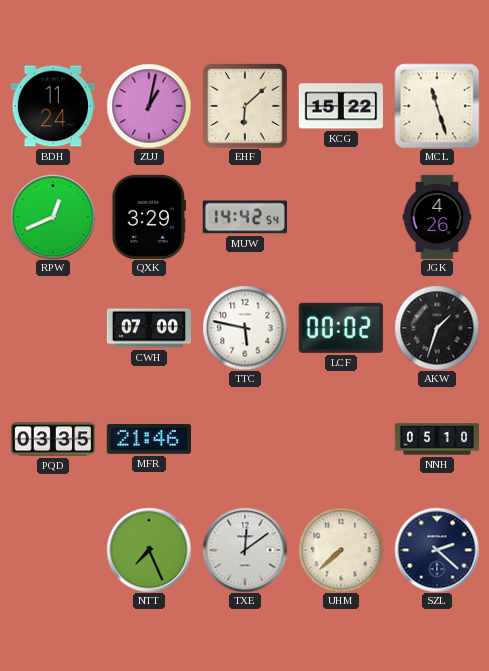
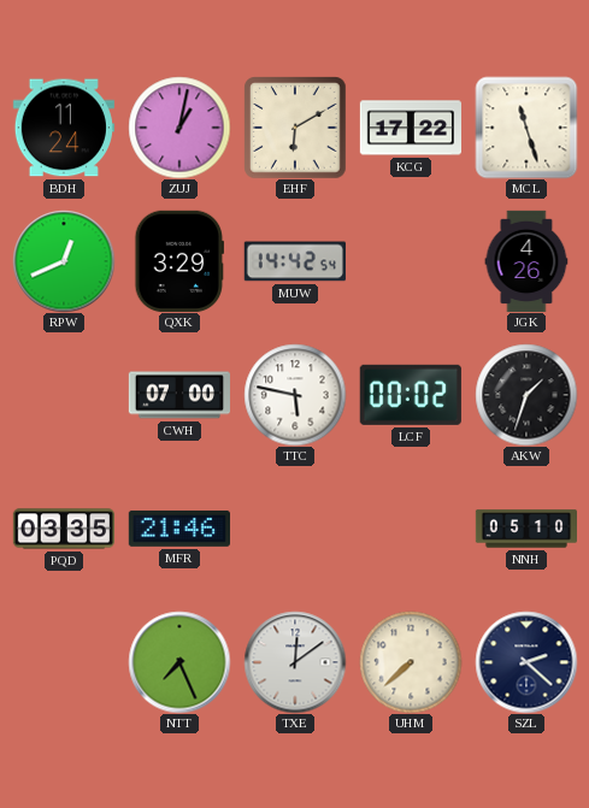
EHF: 6:08 -> 6:10 (295, 128)
KCG: 15:22 -> 17:22 (410, 128)
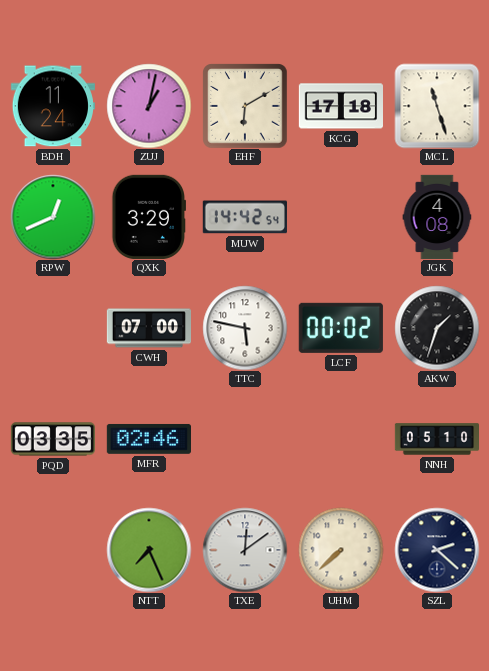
KCG: 17:22 -> 17:18 (340, 106)
JGK: 4:26 -> 4:08 (437, 217)
MFR: 21:46 -> 02:46 (148, 439)
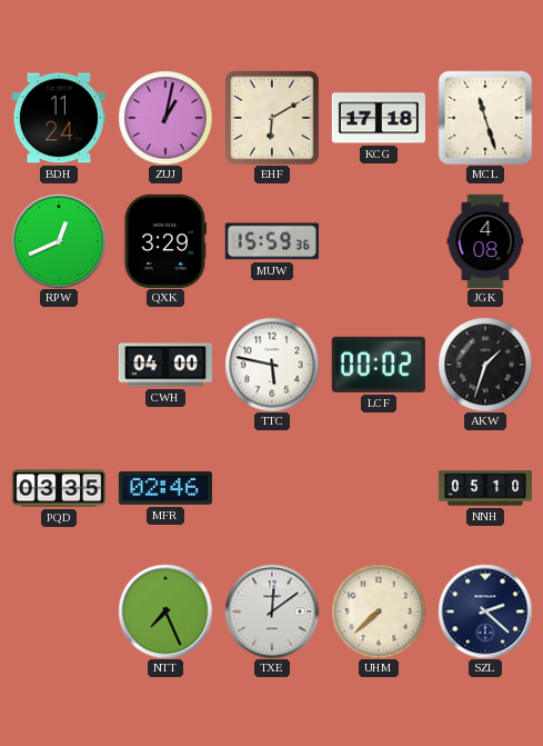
MUW: 14:42 -> 15:59 (272, 241)
CWH: 07:00 -> 04:00 (164, 365)
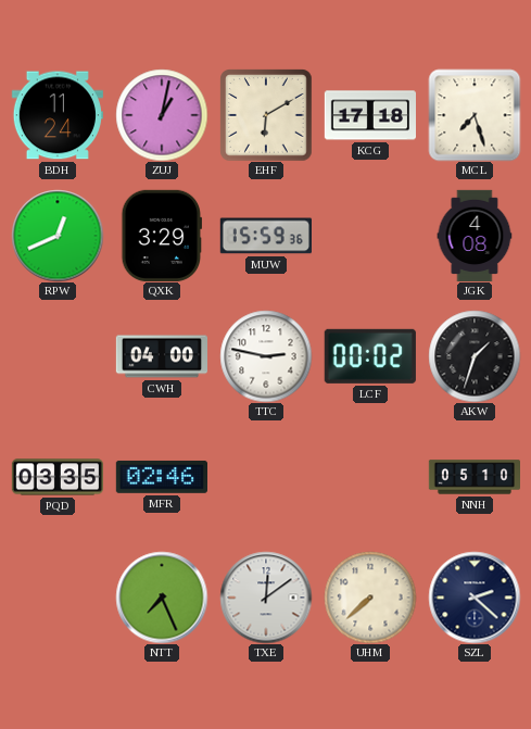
MCL: 11:27 -> 7:27 (475, 115)
TTC: 5:47 -> 2:47 (266, 356)
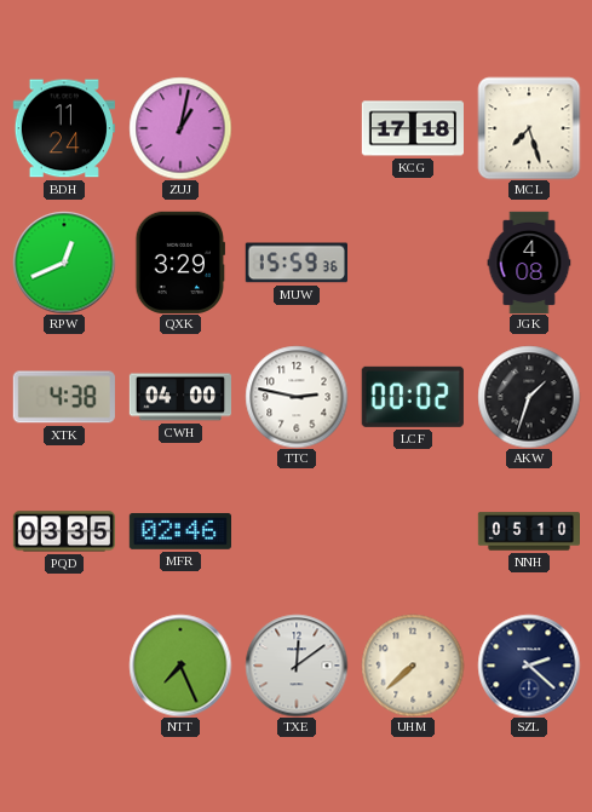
EHF: 6:10 -> none (266, 115)
XTK: none -> 4:38 (64, 397)
